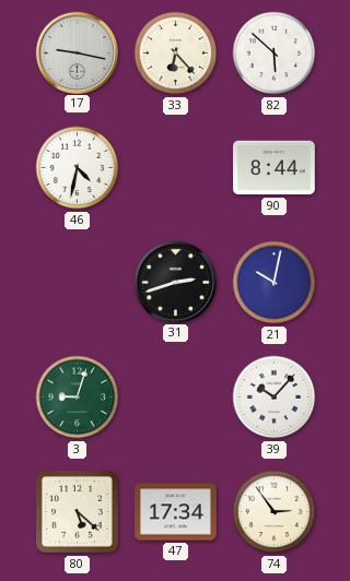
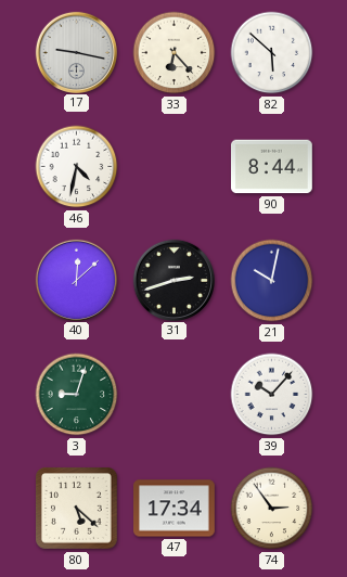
40: none -> 12:08 (76, 280)
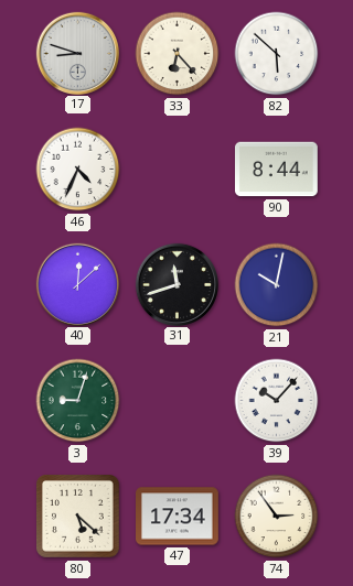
17: 9:17 -> 8:48 (77, 53)
46: 4:32 -> 4:34 (78, 170)
31: 2:42 -> 11:42 (176, 284)
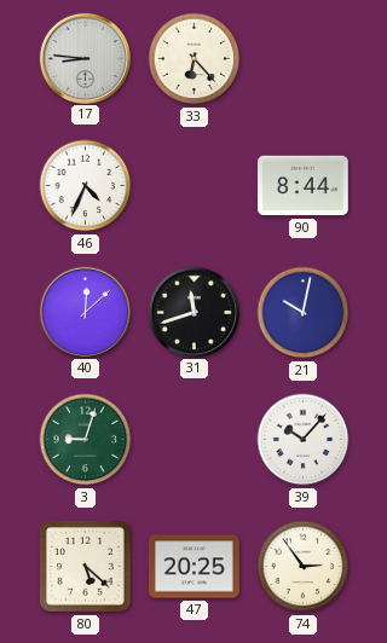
17: 8:48 -> 8:46 (85, 58)
82: 5:52 -> none (277, 54)
47: 17:34 -> 20:25 (195, 567)
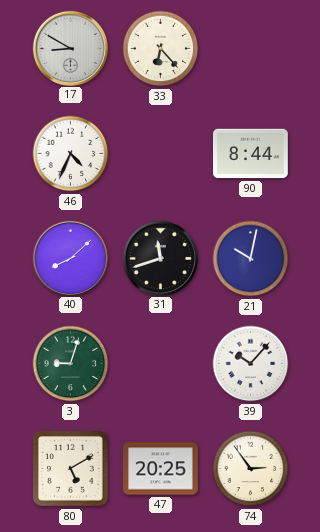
17: 8:46 -> 8:50 (70, 48)
40: 12:08 -> 8:08 (70, 258)
80: 5:22 -> 5:10 (71, 469)
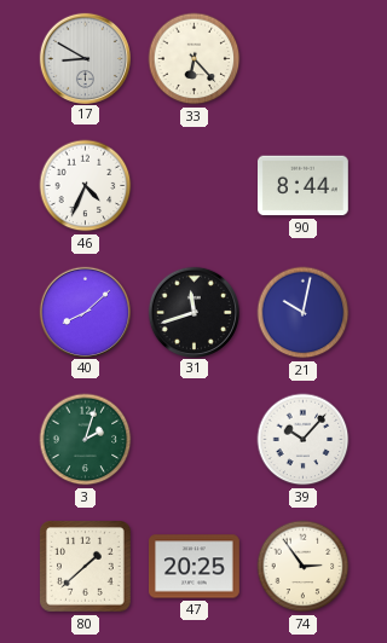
3: 9:03 -> 2:03 (86, 440)
80: 5:10 -> 1:38 (86, 567)
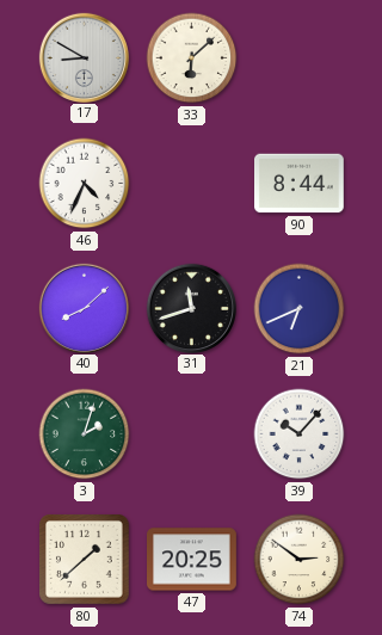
33: 6:23 -> 6:08 (192, 58)
21: 10:02 -> 6:41 (300, 309)
74: 2:54 -> 2:51 (300, 560)
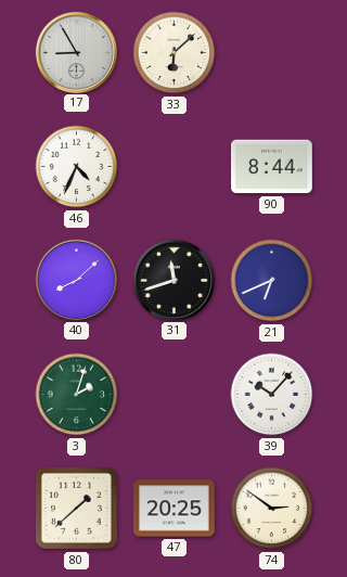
17: 8:50 -> 8:55 (76, 52)
